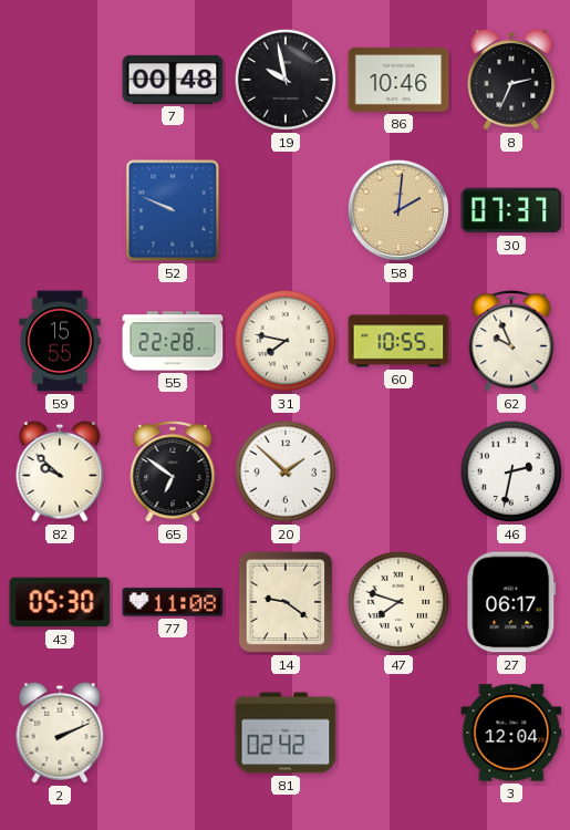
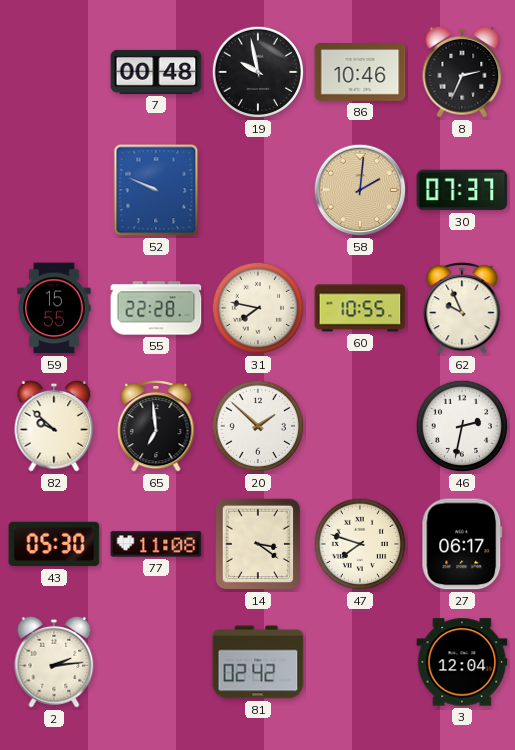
65: 6:51 -> 6:59 (156, 427)
14: 9:21 -> 3:21 (258, 544)
2: 2:11 -> 2:14 (54, 662)
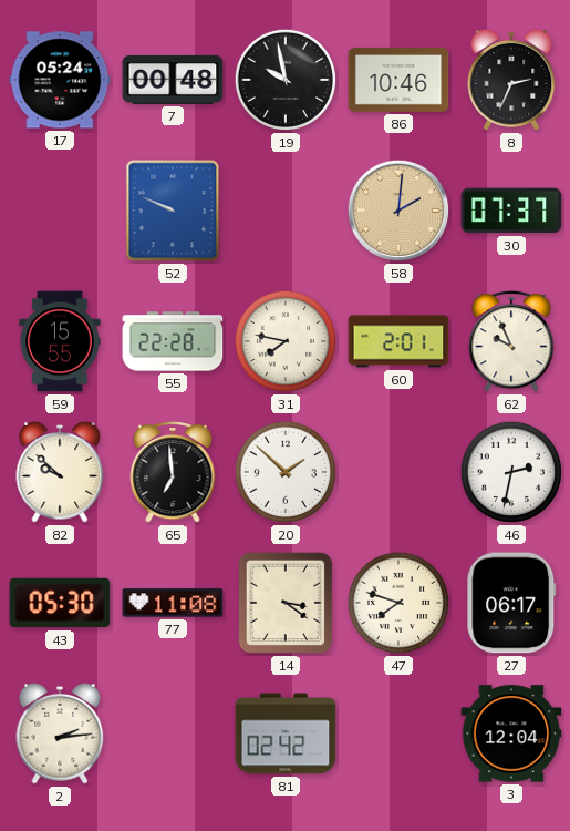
17: none -> 05:24 (60, 80)
60: 10:55 -> 2:01 (398, 341)
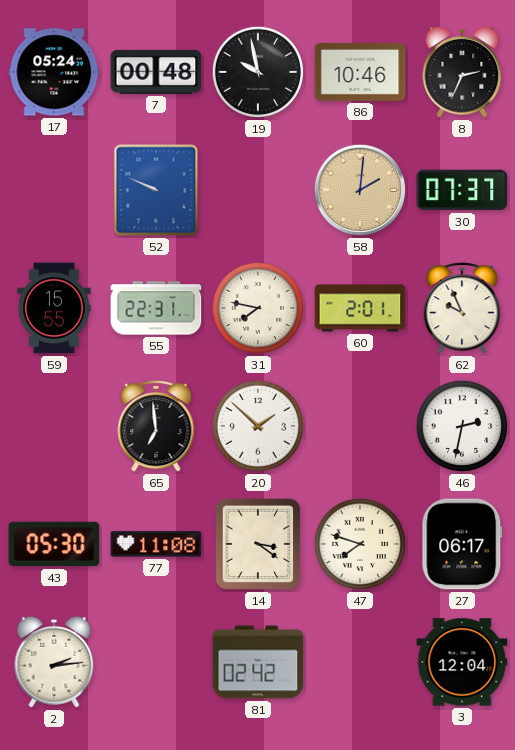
55: 22:28 -> 22:31 (156, 308)
82: 9:52 -> none (60, 472)
